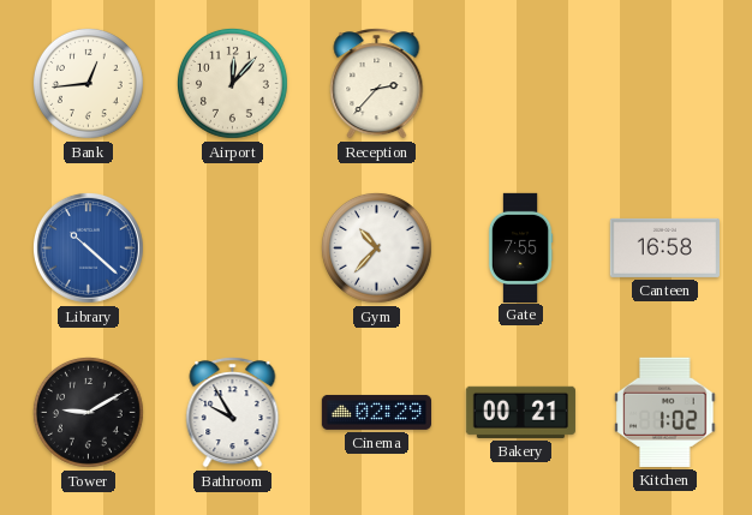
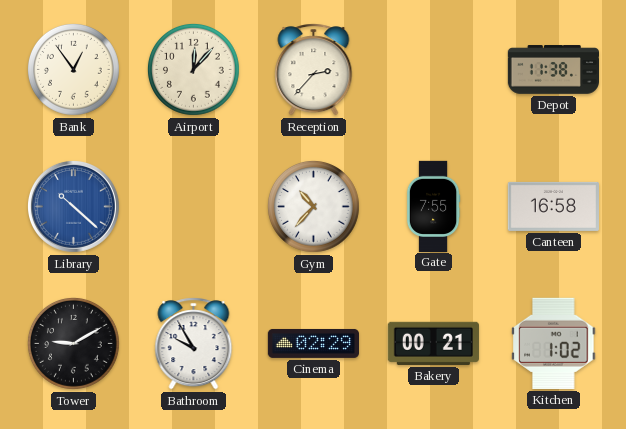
Bank: 12:44 -> 12:54 (74, 70)
Depot: none -> 11:38 (553, 70)
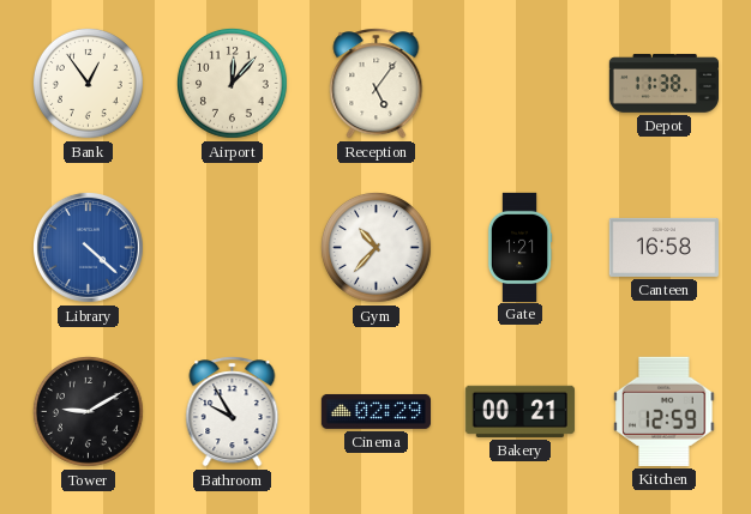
Reception: 2:37 -> 5:06 (377, 84)
Library: 10:22 -> 4:22 (88, 247)
Gate: 7:55 -> 1:21 (519, 247)
Kitchen: 1:02 -> 12:59 (665, 411)
